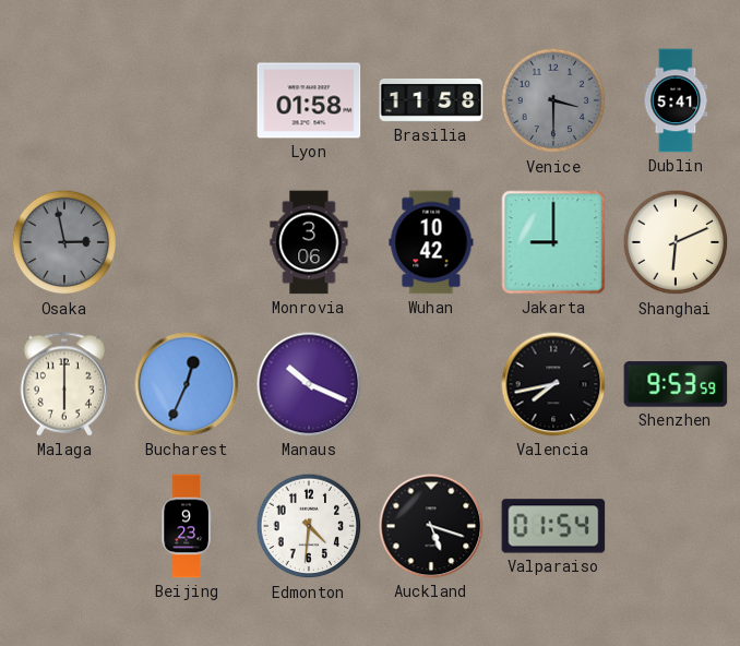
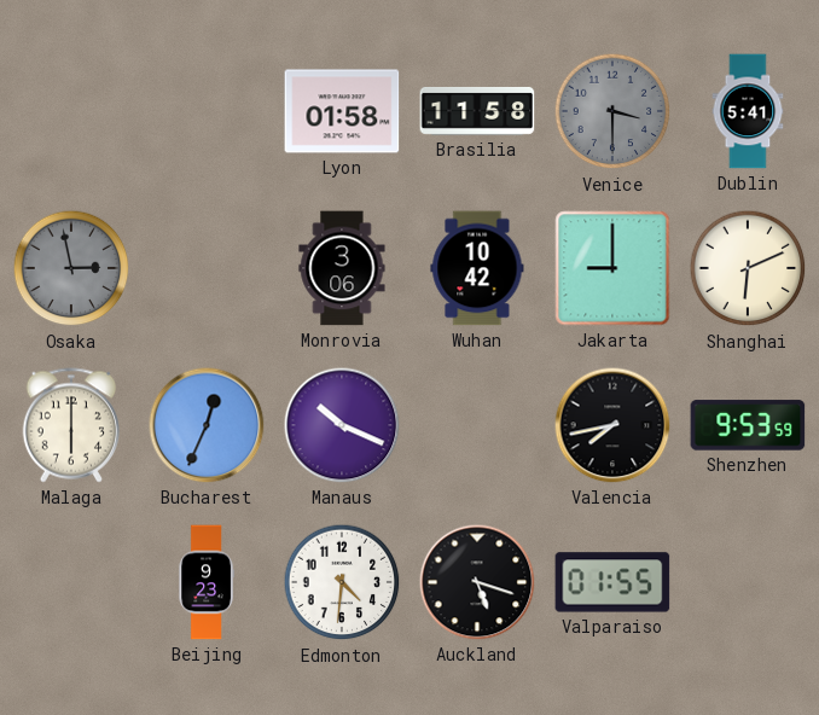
Valparaiso: 01:54 -> 01:55 (612, 582)
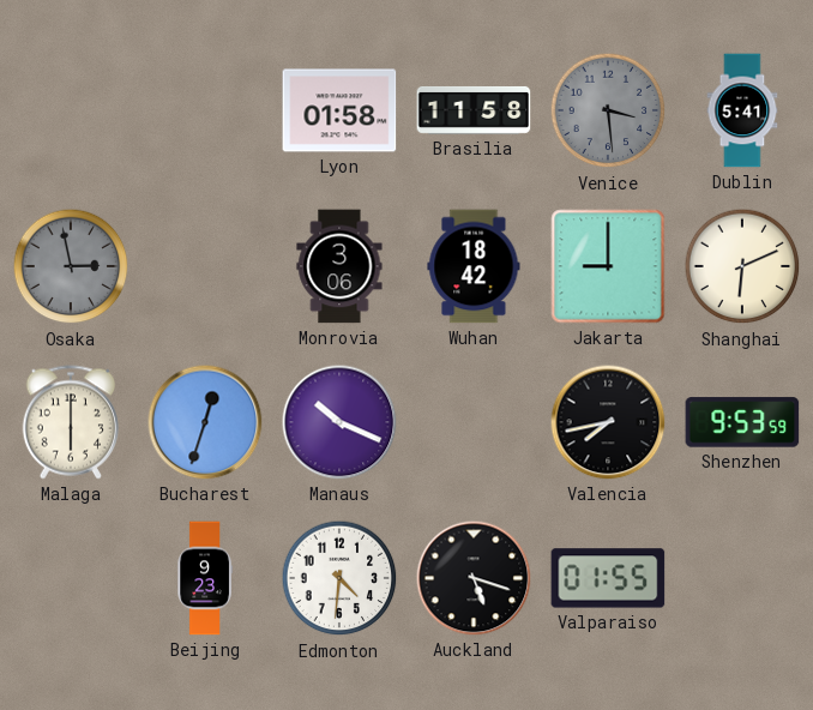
Venice: 3:30 -> 3:29 (608, 110)
Wuhan: 10:42 -> 18:42 (474, 266)
Bucharest: 12:34 -> 12:33 (205, 422)
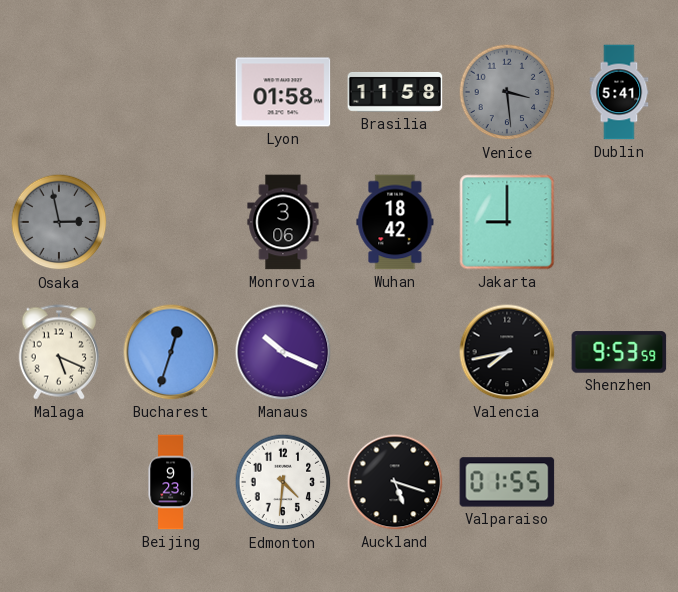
Shanghai: 6:11 -> none (742, 266)
Malaga: 6:00 -> 5:19 (58, 352)
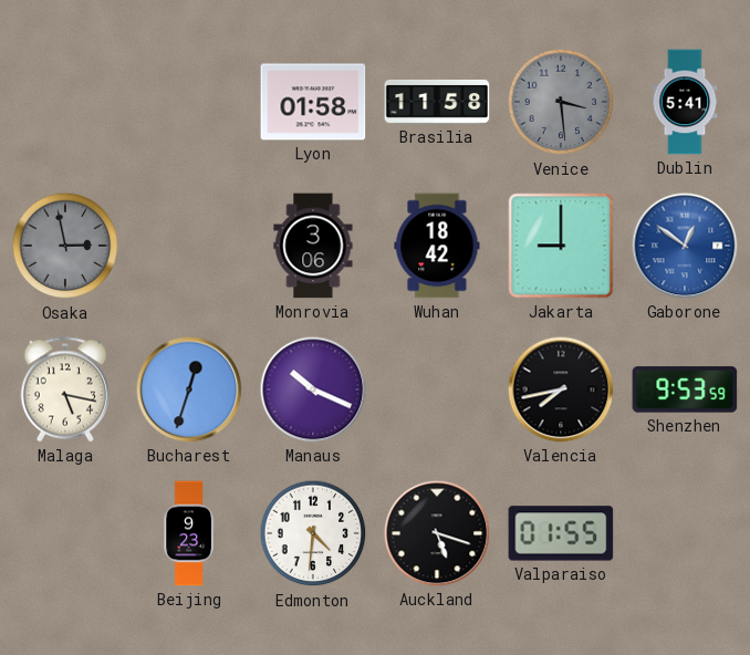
Gaborone: none -> 12:51 (685, 246)
Malaga: 5:19 -> 5:17 (64, 389)
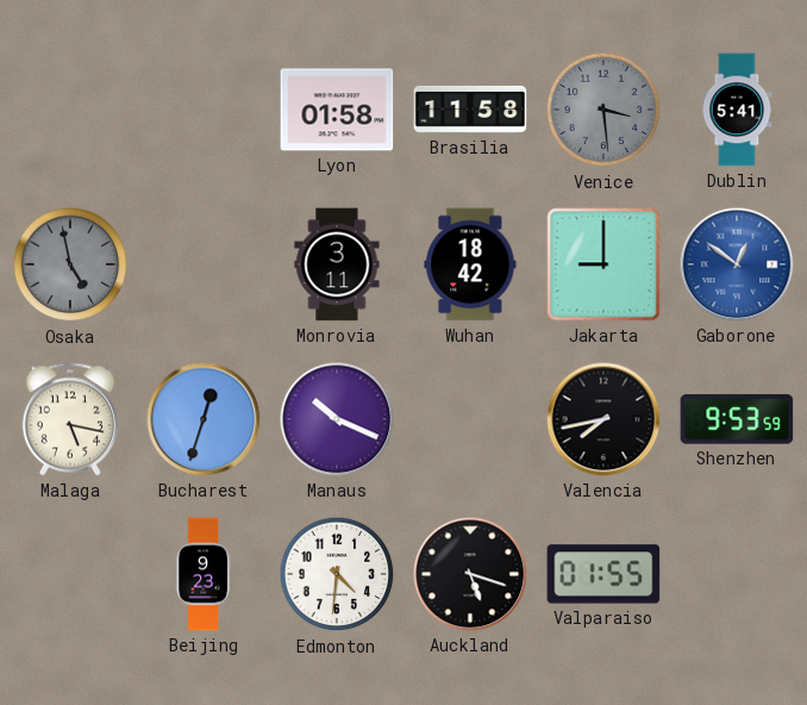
Osaka: 2:58 -> 4:58 (70, 264)
Monrovia: 3:06 -> 3:11 (337, 264)
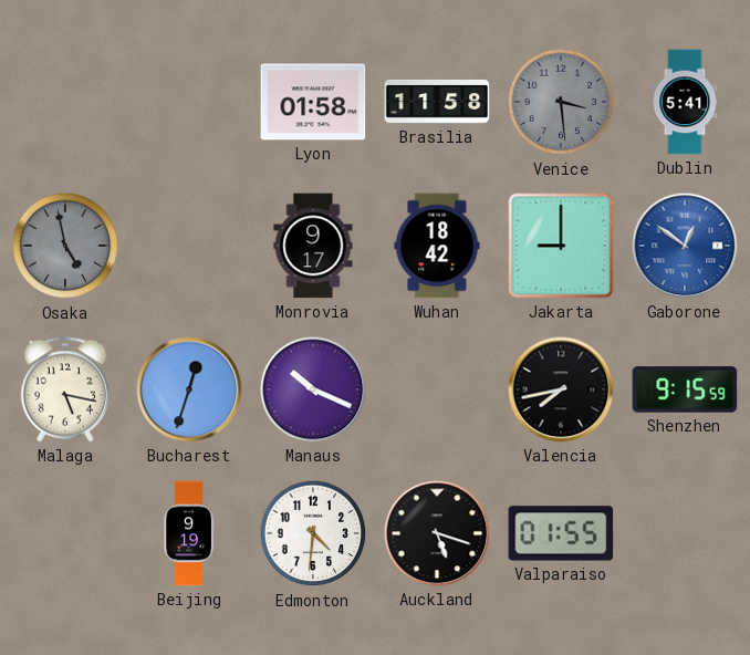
Monrovia: 3:11 -> 9:17 (313, 246)
Shenzhen: 9:53 -> 9:15 (685, 389)
Beijing: 9:23 -> 9:19 (189, 533)
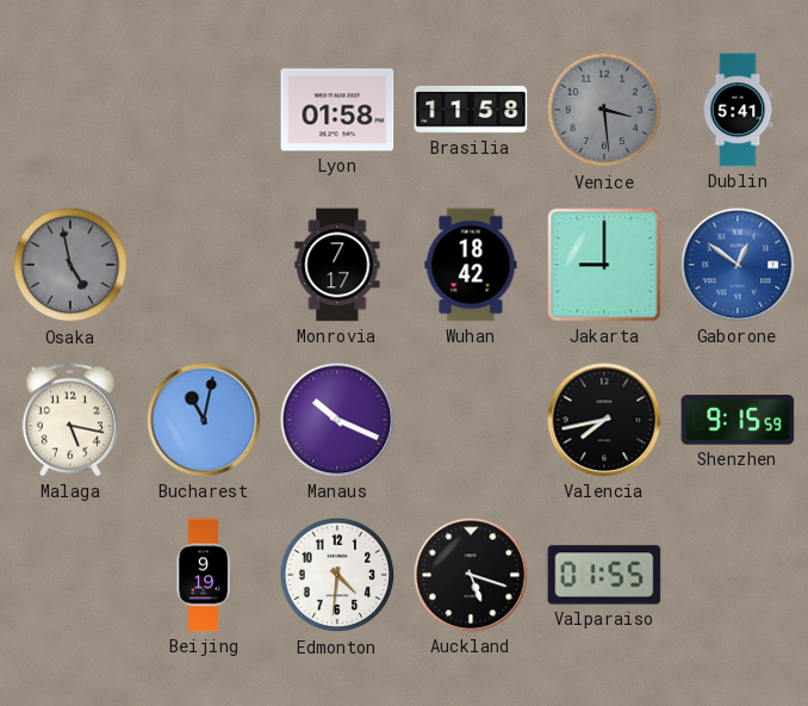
Monrovia: 9:17 -> 7:17 (337, 265)
Bucharest: 12:33 -> 11:02 (204, 420)
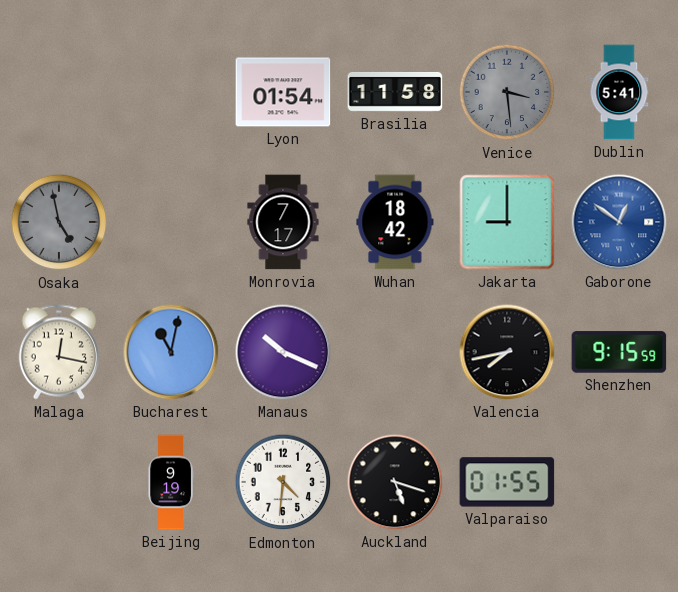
Lyon: 01:58 -> 01:54 (283, 92)
Malaga: 5:17 -> 12:17 (58, 352)
